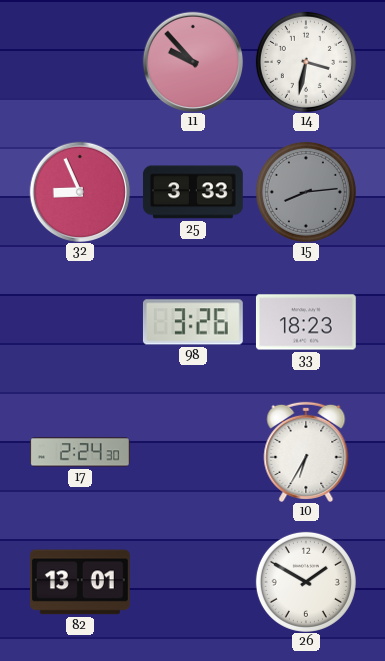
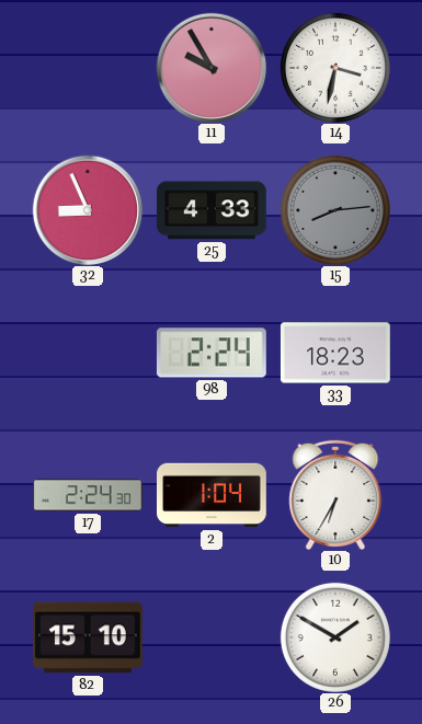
11: 9:53 -> 9:55 (212, 68)
25: 3:33 -> 4:33 (212, 210)
98: 3:26 -> 2:24 (212, 353)
2: none -> 1:04 (213, 495)
82: 13:01 -> 15:10 (88, 637)
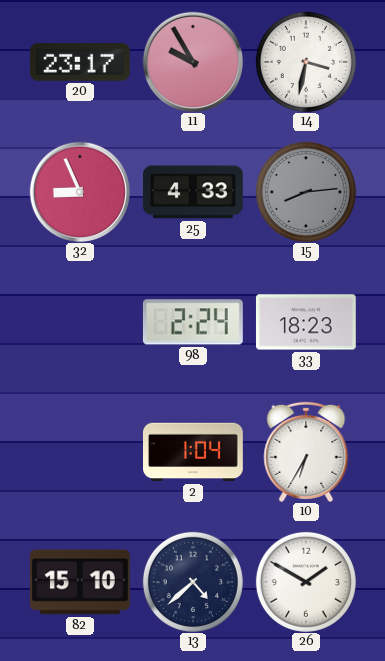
20: none -> 23:17 (81, 62)
17: 2:24 -> none (89, 495)
13: none -> 4:38 (193, 582)
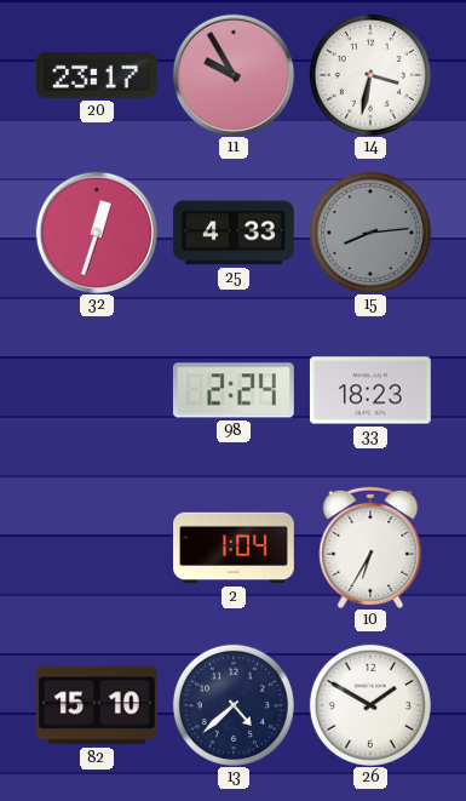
32: 8:56 -> 12:33 (97, 233)
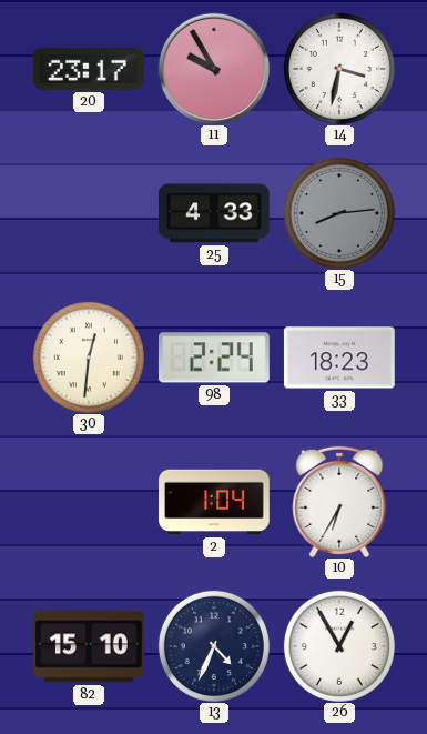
32: 12:33 -> none (97, 233)
30: none -> 12:31 (89, 358)
13: 4:38 -> 4:34 (214, 646)
26: 1:50 -> 12:55 (339, 646)
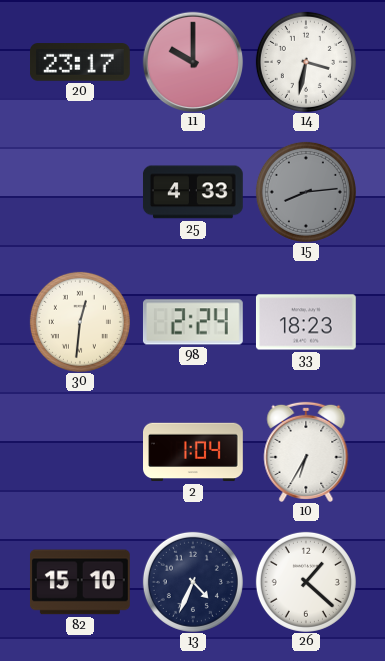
11: 9:55 -> 10:00 (193, 62)
26: 12:55 -> 1:22 (306, 582)
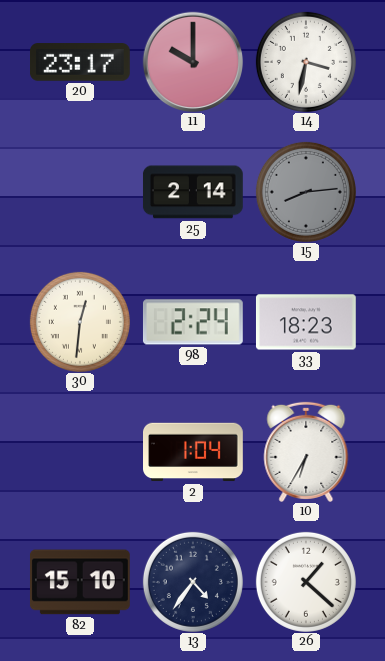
25: 4:33 -> 2:14 (193, 192)
13: 4:34 -> 4:36 (193, 582)
